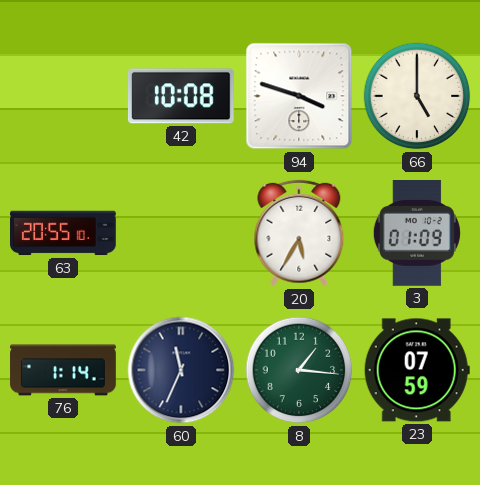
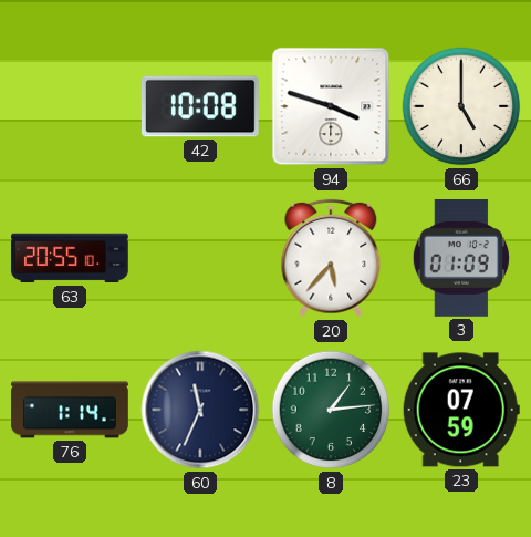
20: 5:35 -> 5:37 (331, 258)
8: 1:16 -> 1:14 (331, 410)
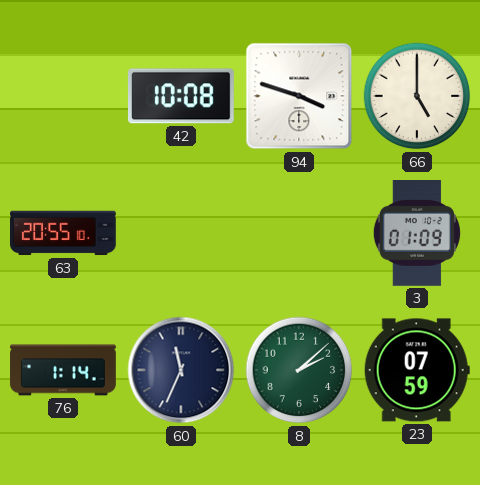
20: 5:37 -> none (331, 258)
8: 1:14 -> 2:08 (299, 370)
